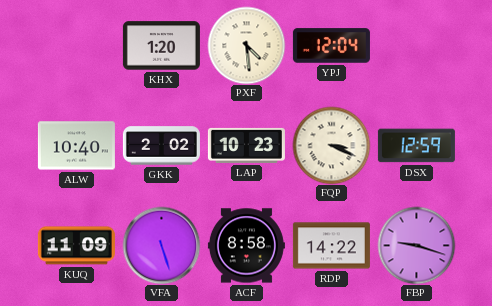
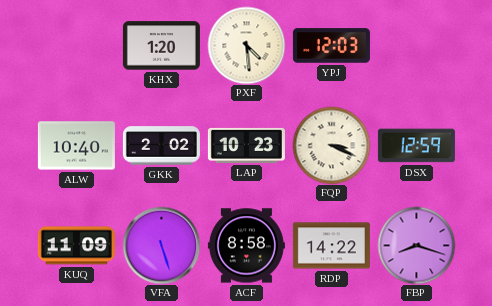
YPJ: 12:04 -> 12:03 (331, 46)
FBP: 9:18 -> 8:18 (416, 245)
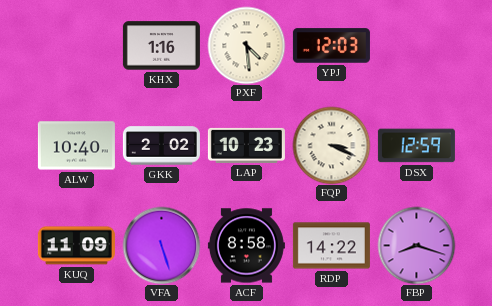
KHX: 1:20 -> 1:16 (161, 46)
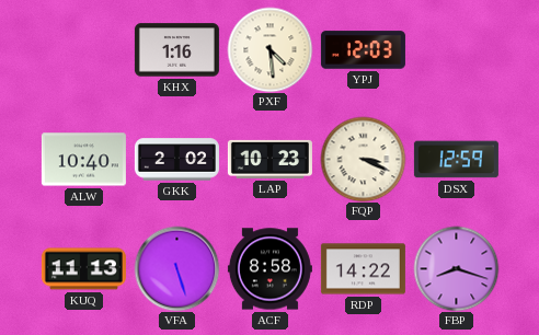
KUQ: 11:09 -> 11:13 (83, 269)
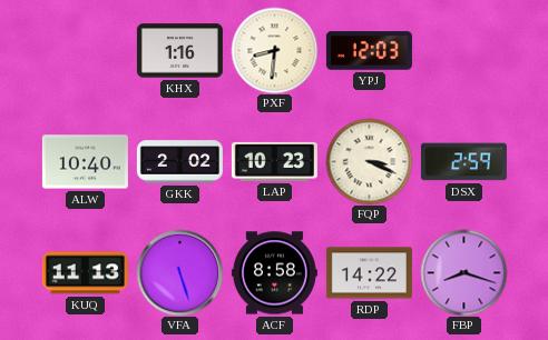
PXF: 4:29 -> 8:31 (274, 50)
DSX: 12:59 -> 2:59 (463, 162)
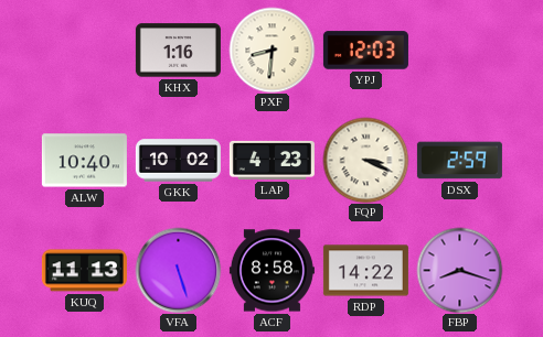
GKK: 2:02 -> 10:02 (178, 161)
LAP: 10:23 -> 4:23 (271, 160)
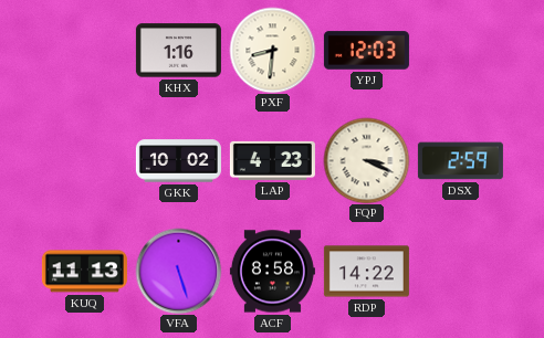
ALW: 10:40 -> none (84, 161)
FBP: 8:18 -> none (459, 270)
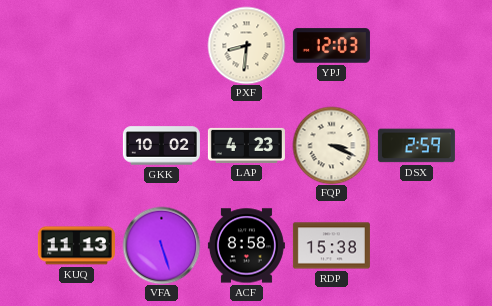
KHX: 1:16 -> none (178, 51)
RDP: 14:22 -> 15:38 (331, 246)
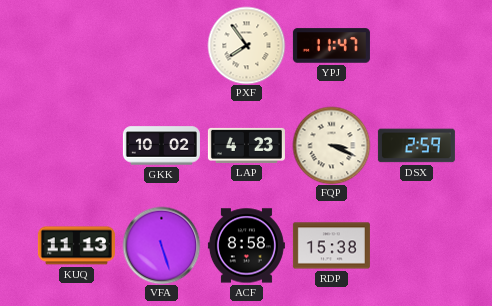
PXF: 8:31 -> 7:54 (246, 45)
YPJ: 12:03 -> 11:47 (331, 46)
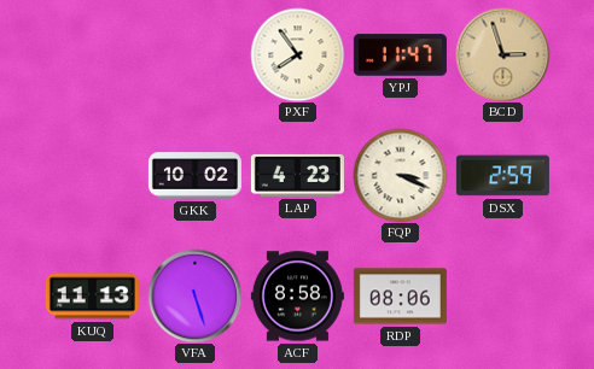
BCD: none -> 2:57 (502, 54)
RDP: 15:38 -> 08:06 (400, 297)
